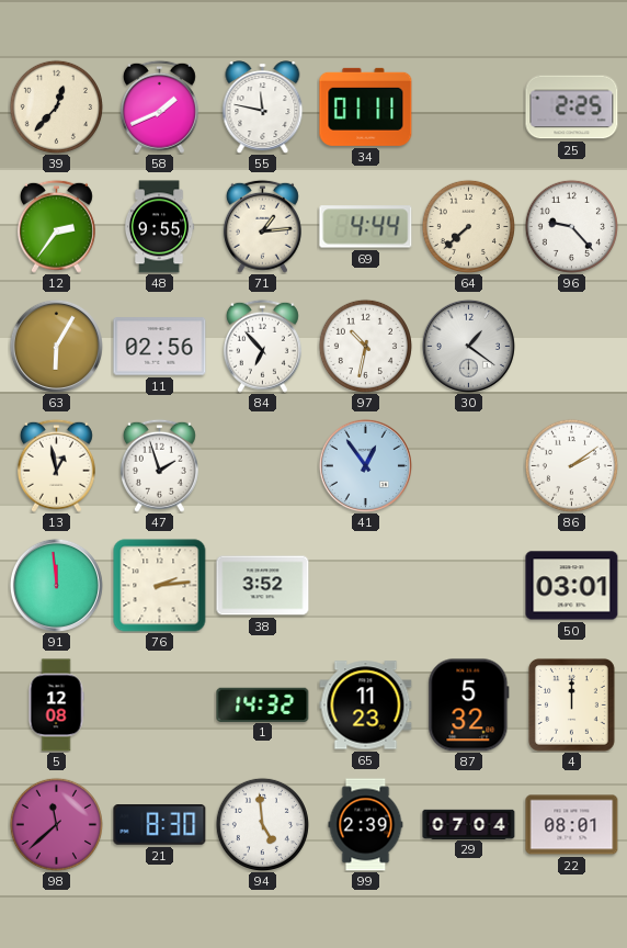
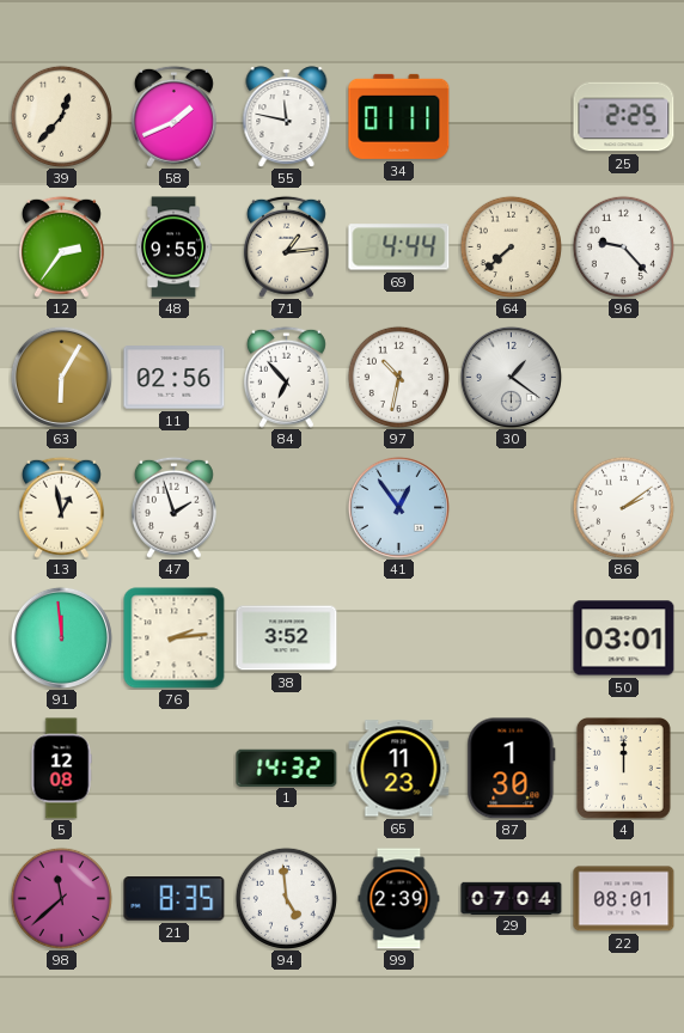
87: 5:32 -> 1:30 (512, 769)
21: 8:30 -> 8:35 (175, 899)
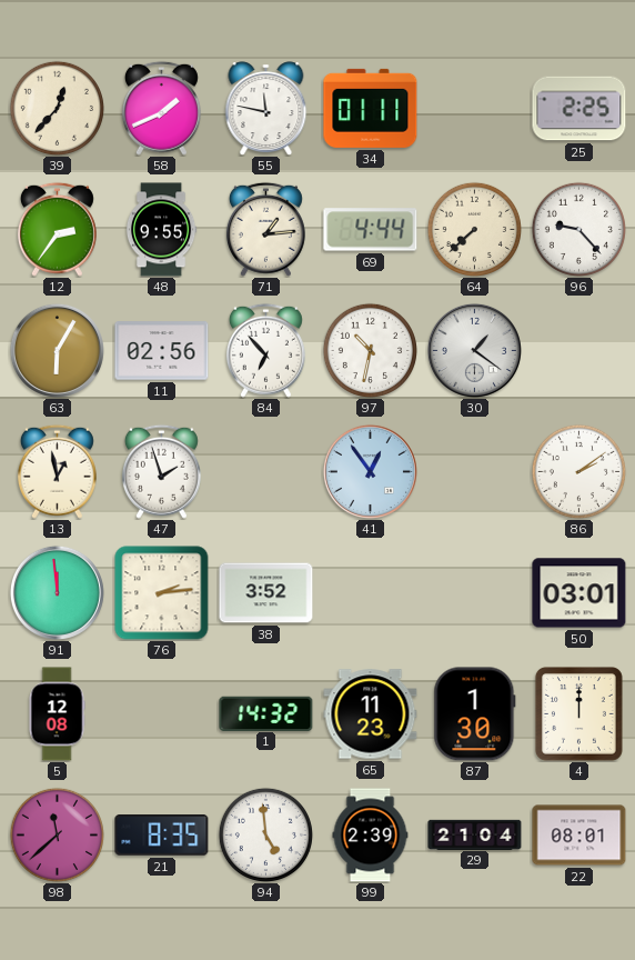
29: 07:04 -> 21:04 (475, 834)
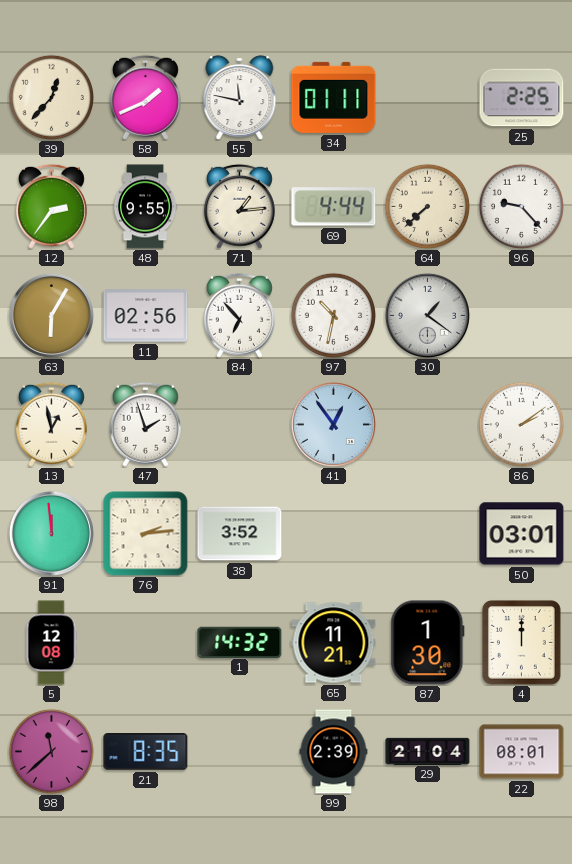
65: 11:23 -> 11:21 (334, 643)
94: 4:59 -> none (265, 834)
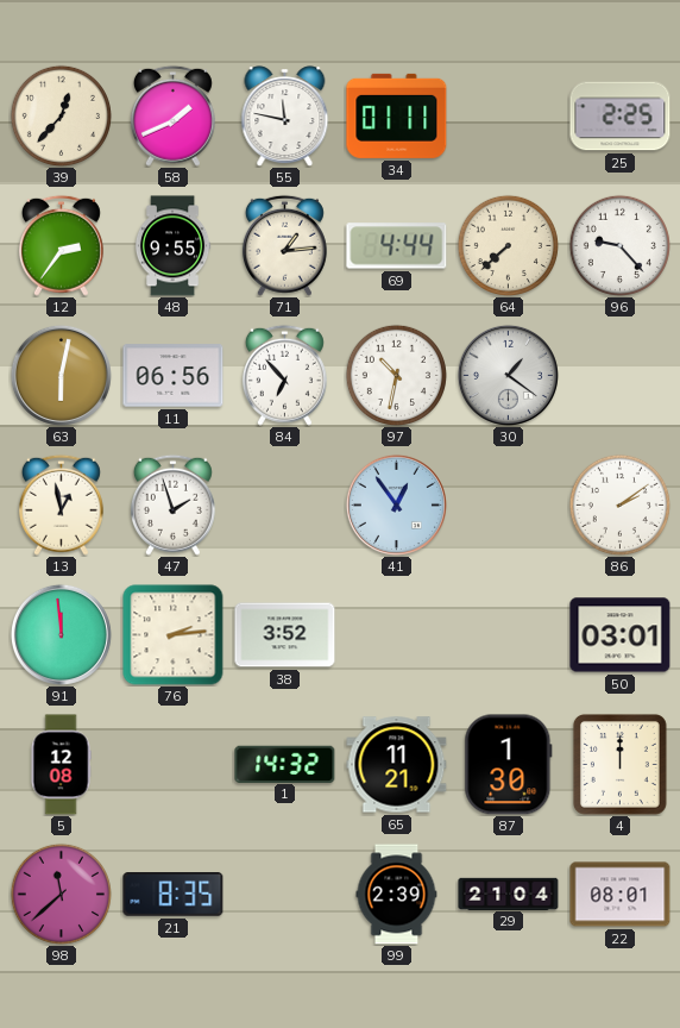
63: 6:05 -> 6:02 (61, 375)
11: 02:56 -> 06:56 (174, 376)
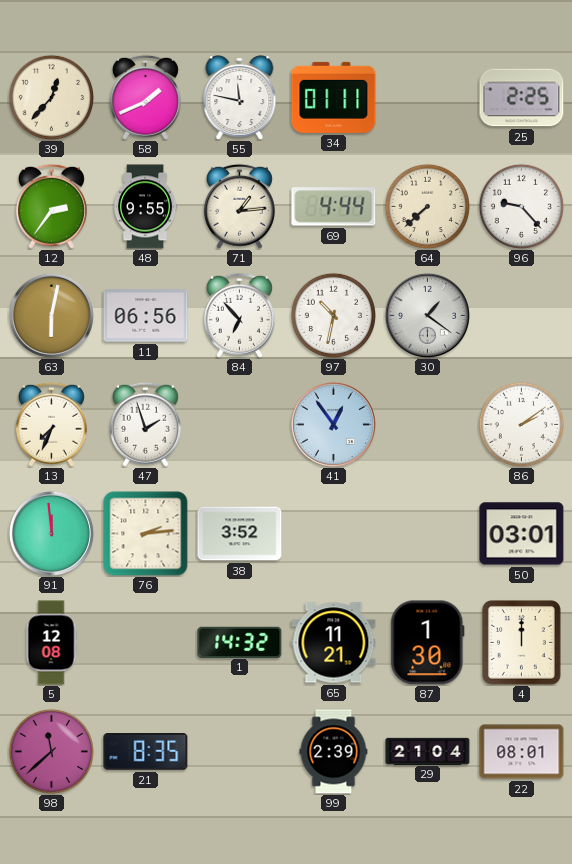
13: 12:58 -> 7:34 (51, 424)
